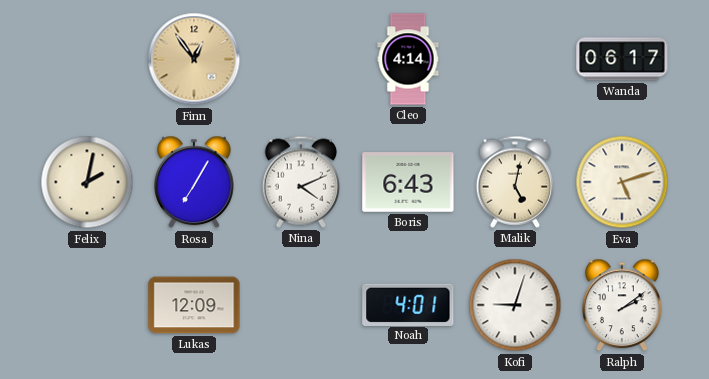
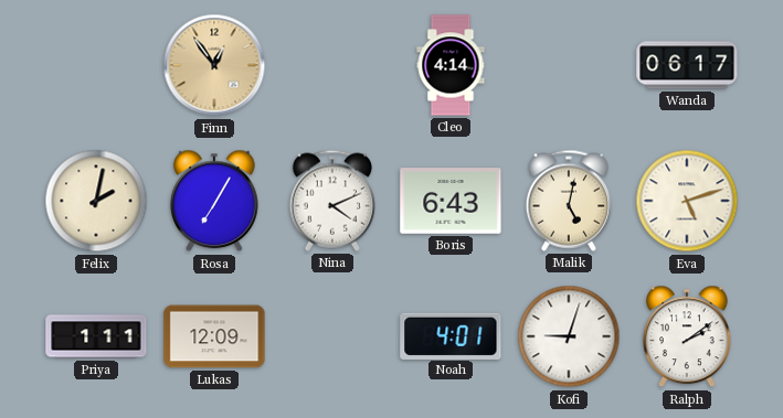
Priya: none -> 1:11 (96, 336)
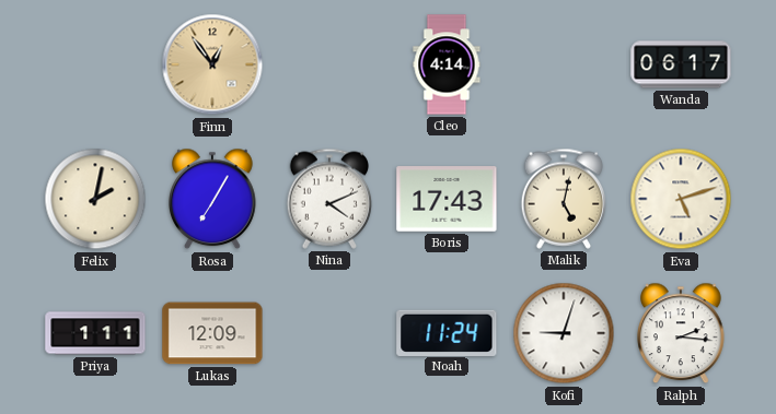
Boris: 6:43 -> 17:43 (447, 199)
Noah: 4:01 -> 11:24 (447, 332)
Ralph: 2:09 -> 2:16 (682, 333)
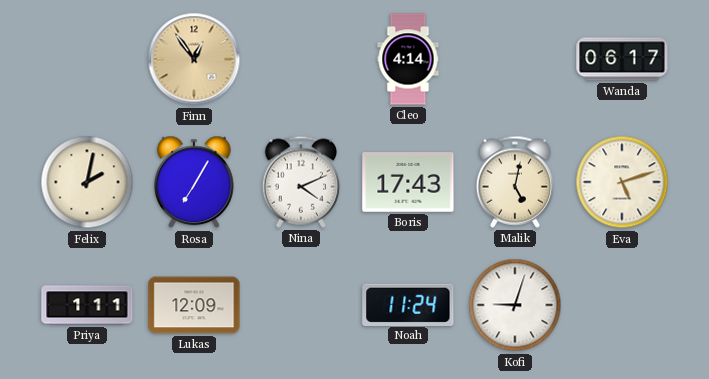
Ralph: 2:16 -> none (682, 333)
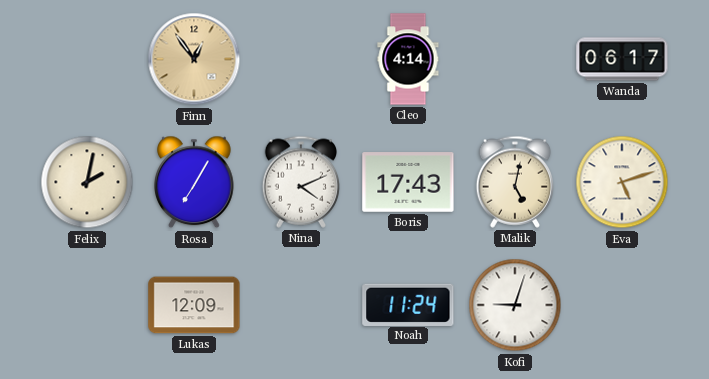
Priya: 1:11 -> none (87, 305)
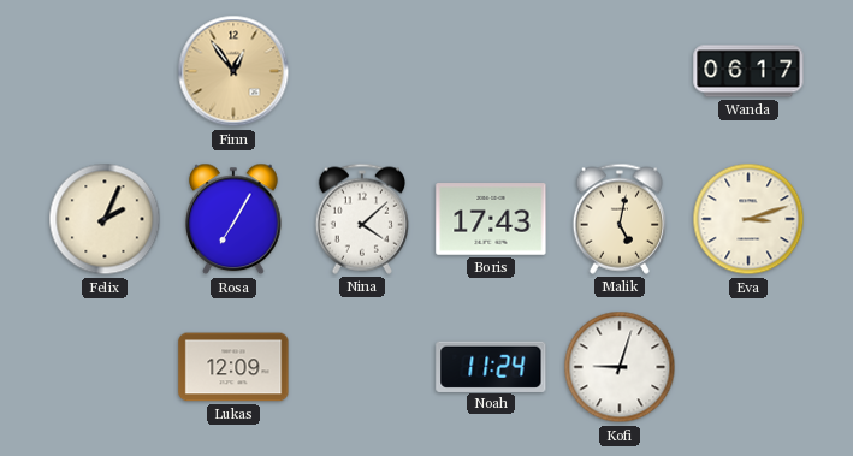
Cleo: 4:14 -> none (408, 59)
Felix: 2:02 -> 2:04 (105, 219)
Nina: 4:11 -> 4:08 (361, 219)
Eva: 5:12 -> 3:12 (748, 219)
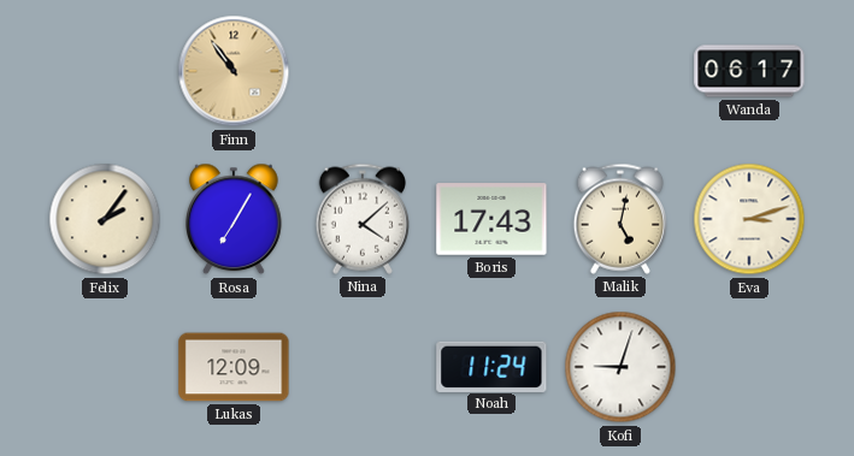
Finn: 12:54 -> 10:54 (234, 71)
Felix: 2:04 -> 2:06 (105, 219)
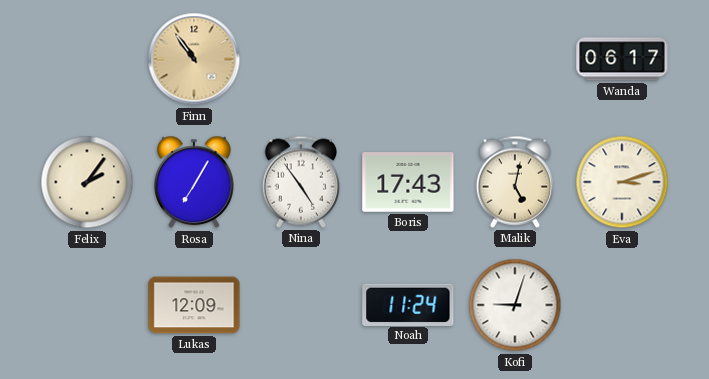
Nina: 4:08 -> 4:54 (300, 182)
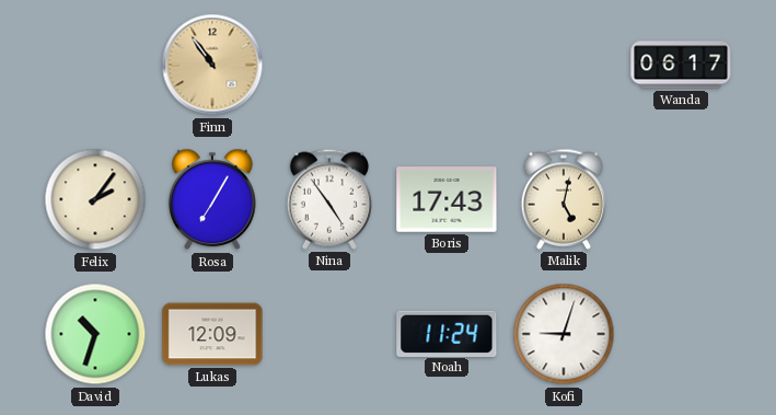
Eva: 3:12 -> none (622, 182)
David: none -> 10:33 (95, 334)
